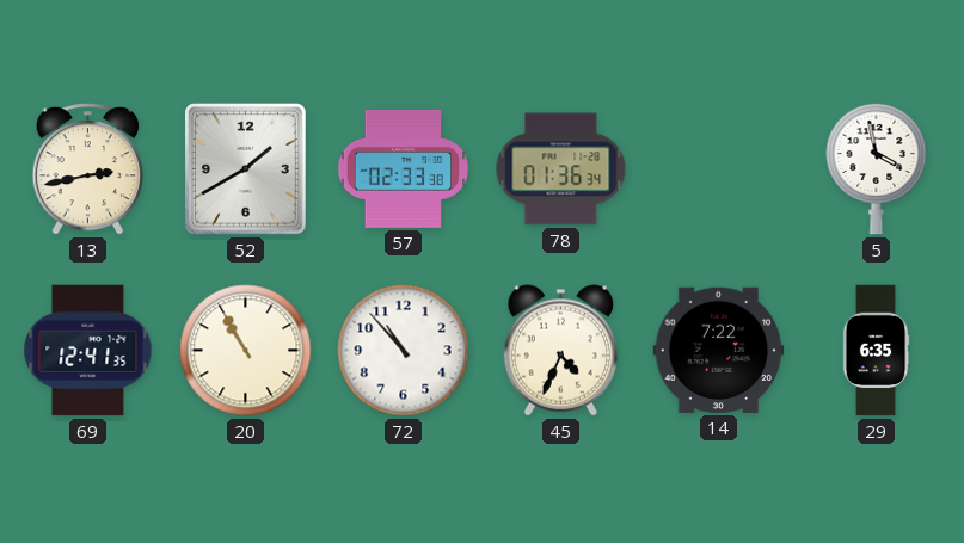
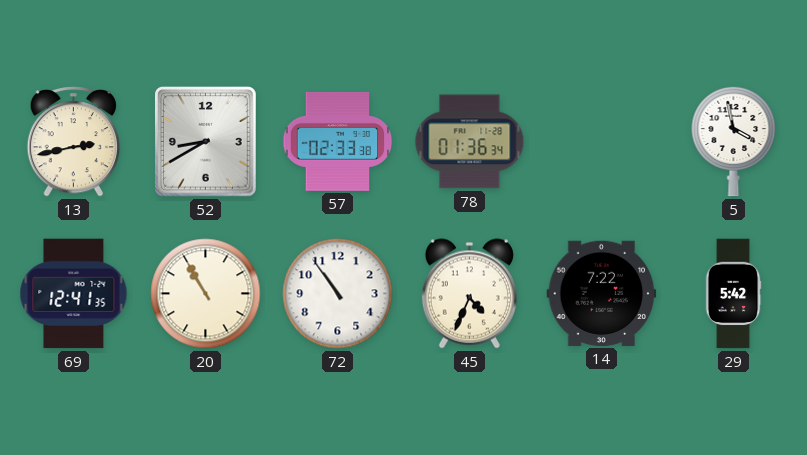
52: 1:40 -> 8:40 (206, 142)
72: 10:53 -> 10:54 (338, 294)
29: 6:35 -> 5:42 (733, 294)
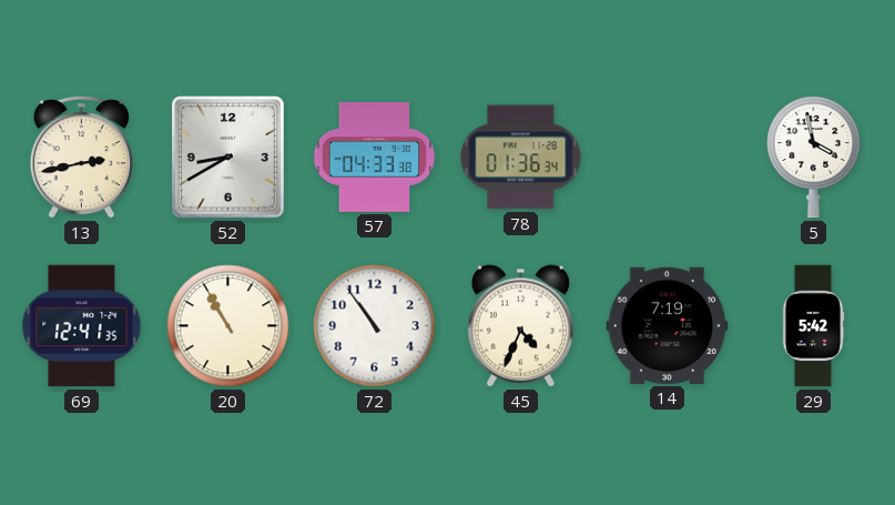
57: 02:33 -> 04:33 (375, 156)
14: 7:22 -> 7:19 (668, 325)
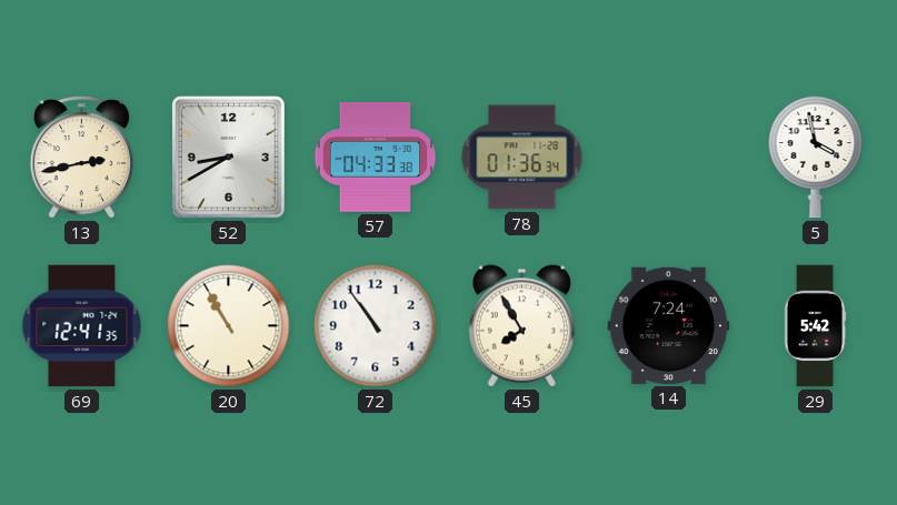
45: 4:34 -> 7:55 (521, 326)
14: 7:19 -> 7:24 (669, 325)
